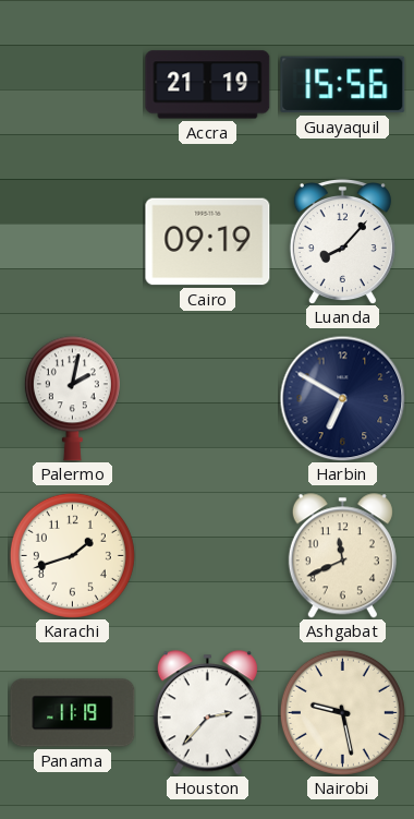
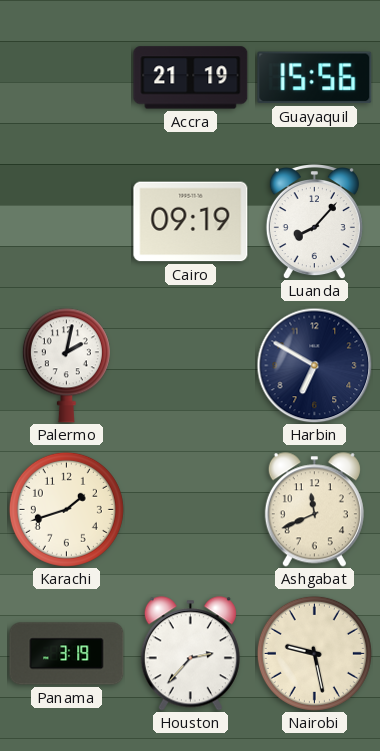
Panama: 11:19 -> 3:19 (67, 654)
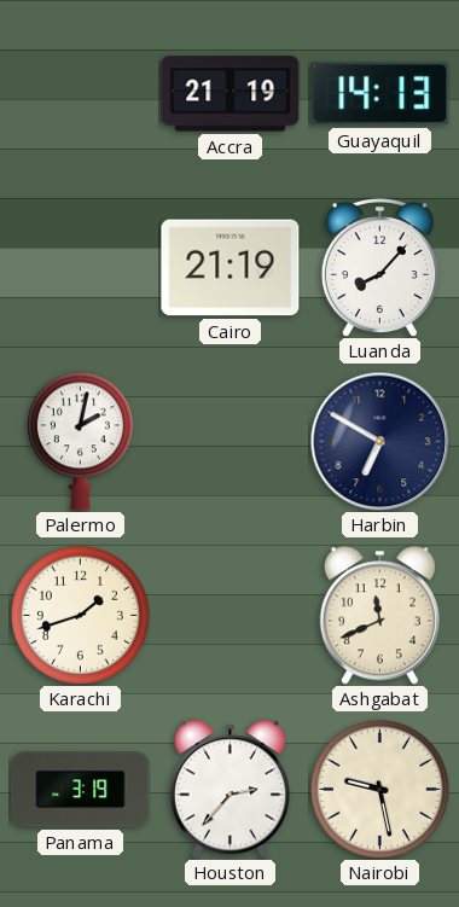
Guayaquil: 15:56 -> 14:13 (380, 94)
Cairo: 09:19 -> 21:19 (231, 268)
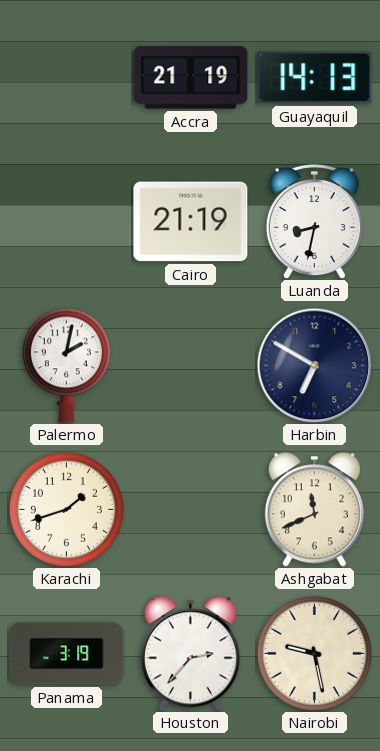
Luanda: 8:07 -> 8:32 (314, 222)
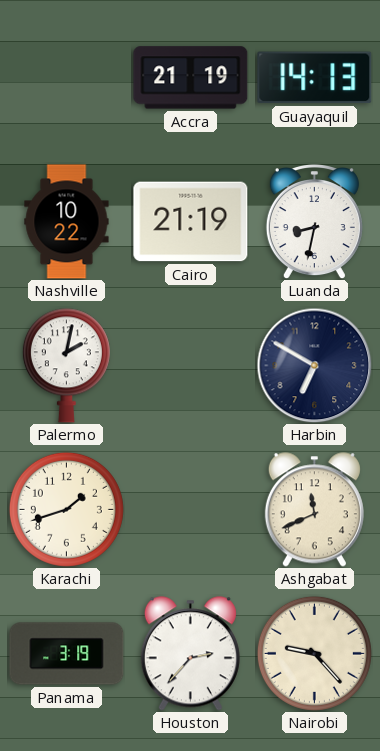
Nashville: none -> 10:22 (67, 222)
Nairobi: 9:28 -> 9:23 (314, 653)
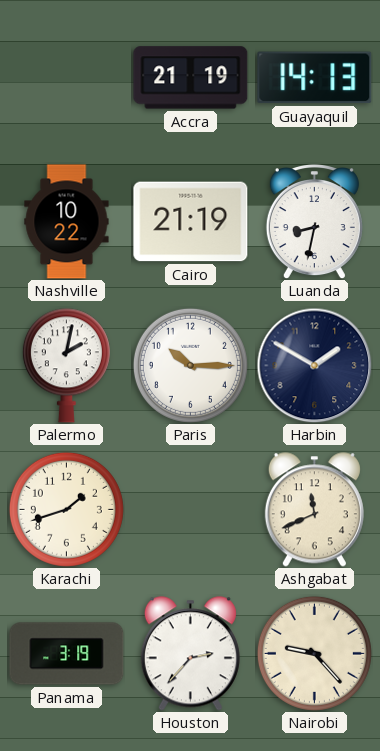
Paris: none -> 10:15 (190, 365)
Harbin: 6:50 -> 1:50 (314, 365)
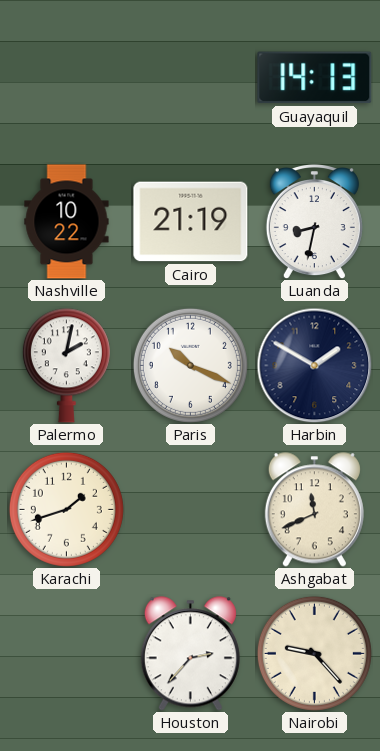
Accra: 21:19 -> none (191, 78)
Paris: 10:15 -> 10:19 (190, 365)
Panama: 3:19 -> none (67, 654)
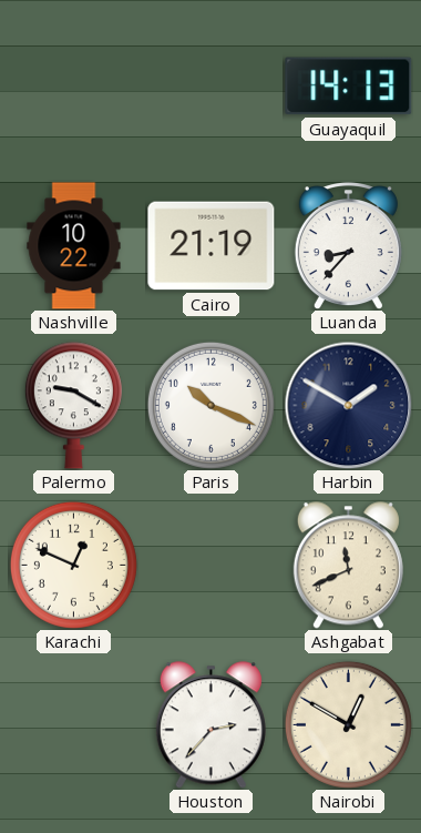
Luanda: 8:32 -> 8:37 (348, 246)
Palermo: 2:02 -> 9:20 (73, 406)
Karachi: 1:42 -> 12:49 (73, 565)
Nairobi: 9:23 -> 12:50 (348, 724)
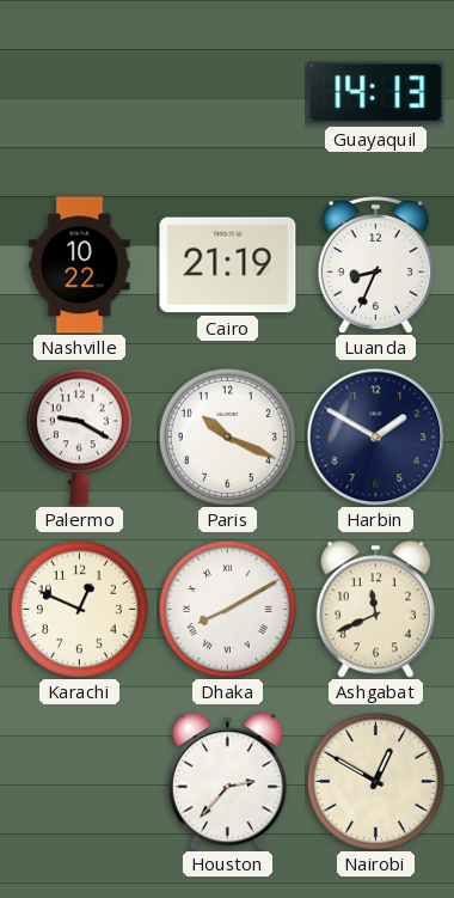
Luanda: 8:37 -> 8:34 (375, 265)
Dhaka: none -> 8:10 (227, 609)
